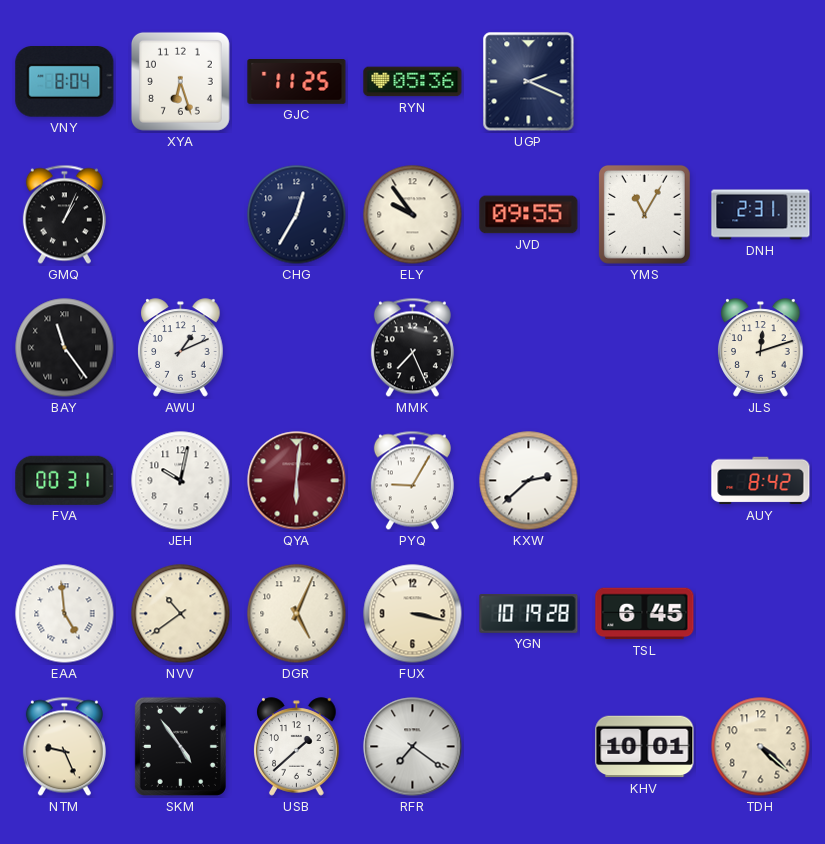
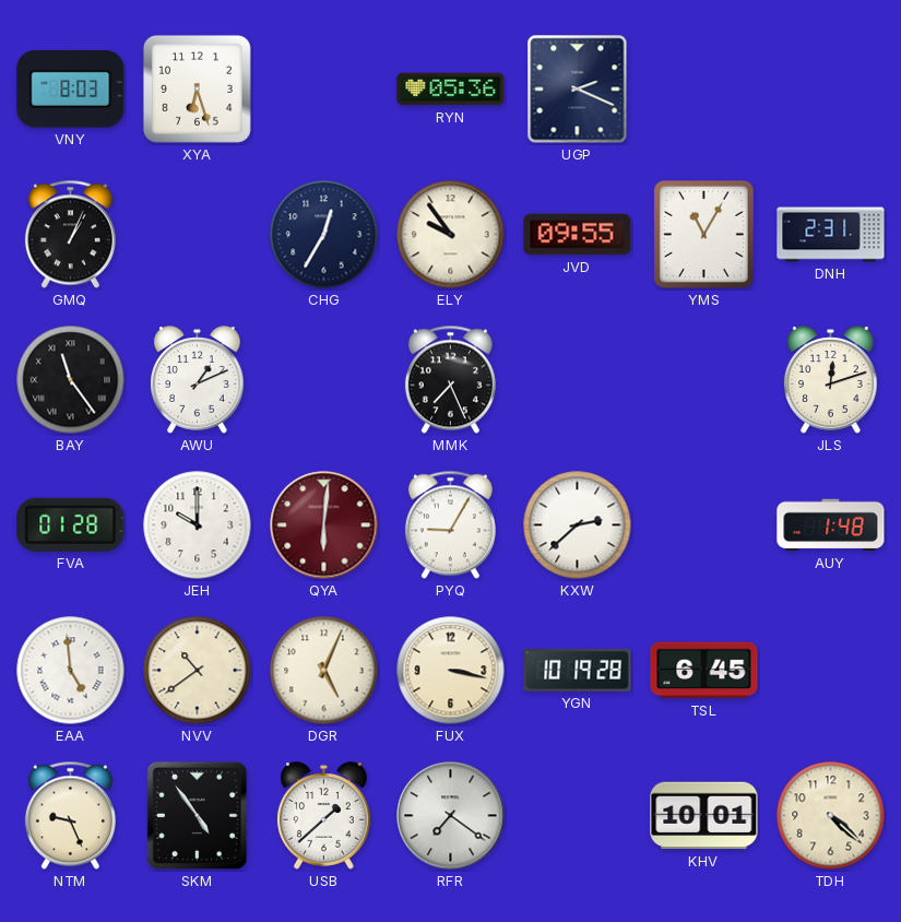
VNY: 8:04 -> 8:03 (71, 90)
GJC: 11:25 -> none (297, 82)
FVA: 00:31 -> 01:28 (71, 524)
JEH: 10:02 -> 10:00 (198, 525)
AUY: 8:42 -> 1:48 (831, 525)
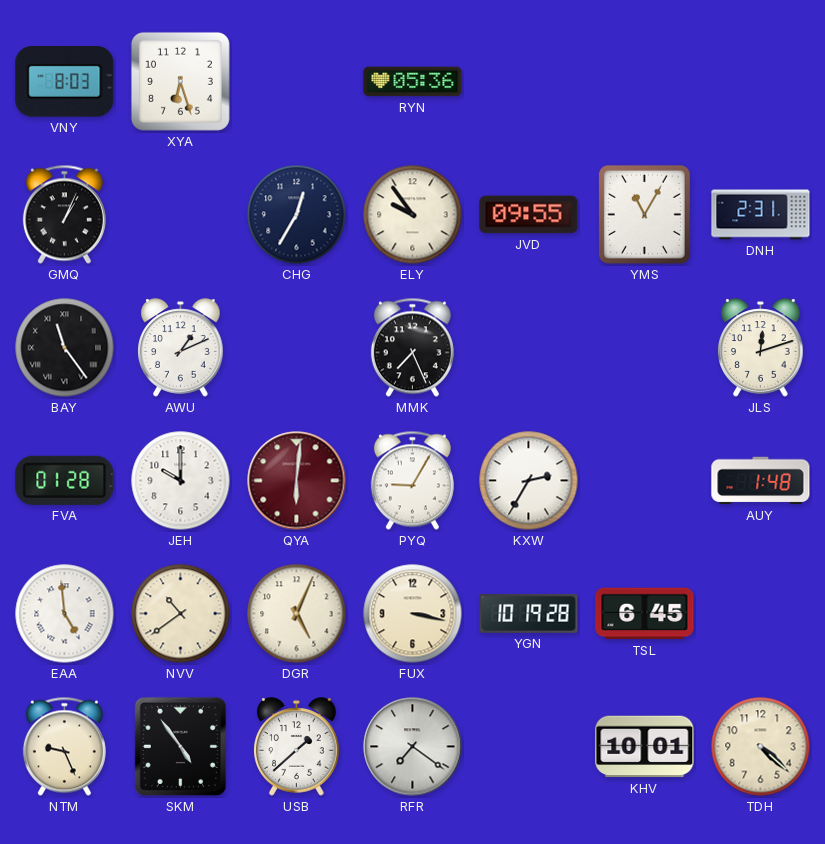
UGP: 2:19 -> none (578, 90)
KXW: 2:38 -> 2:35 (529, 481)
